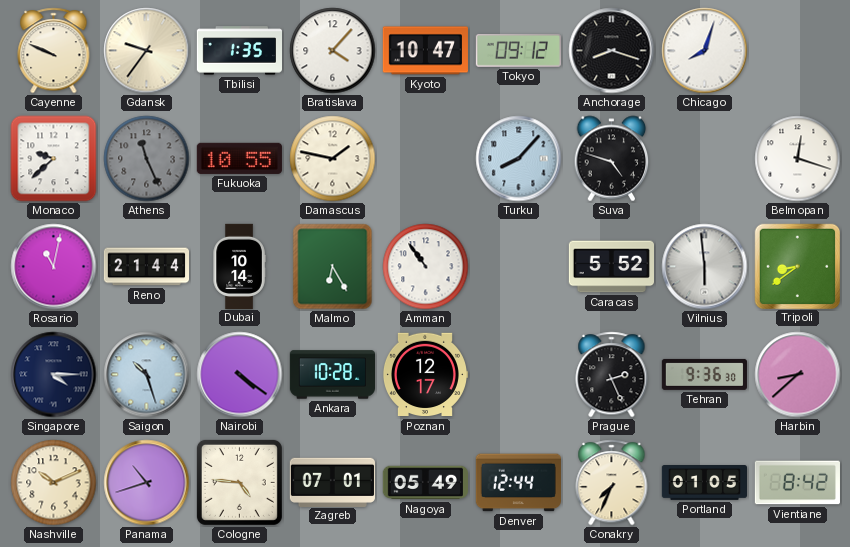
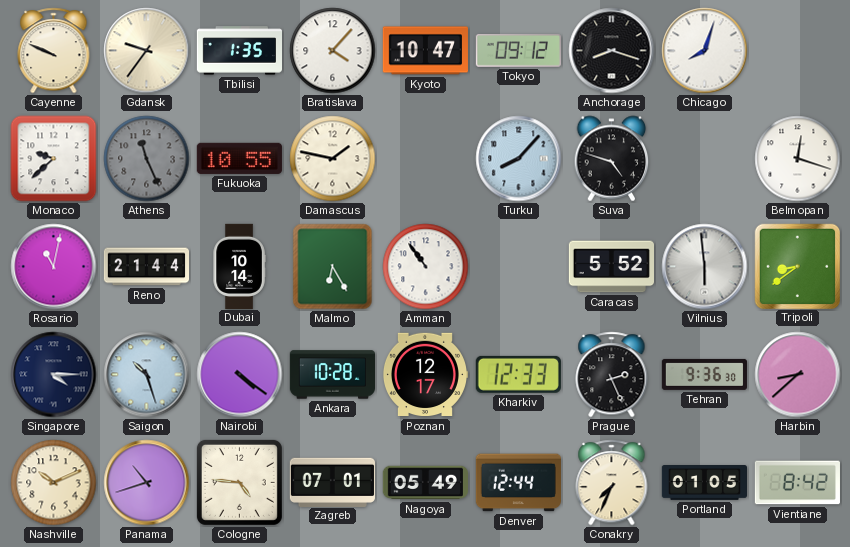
Kharkiv: none -> 12:33 (518, 374)
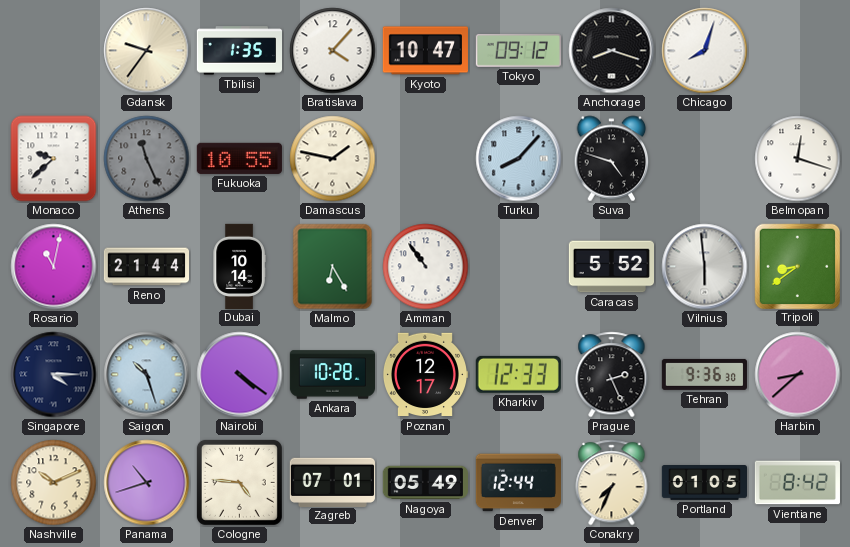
Cayenne: 9:49 -> none (54, 51)
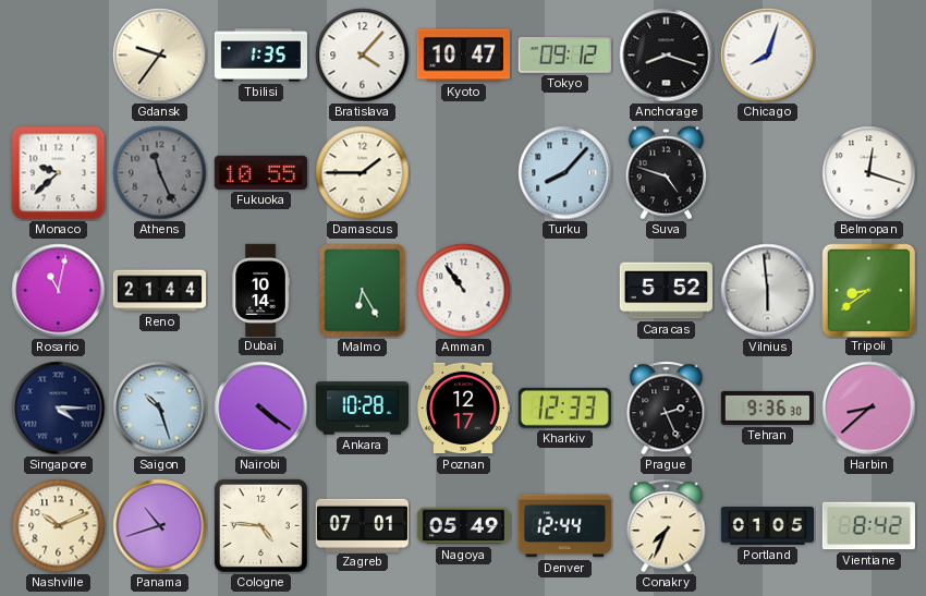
Damascus: 1:47 -> 1:45 (363, 173)
